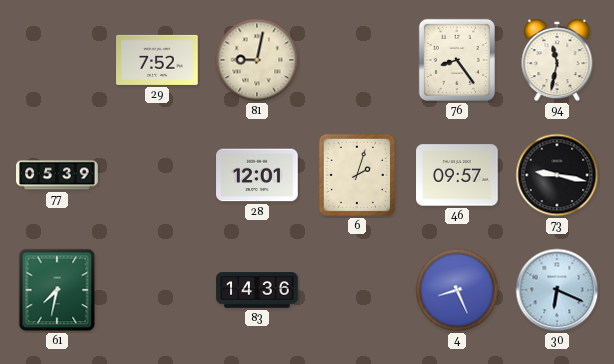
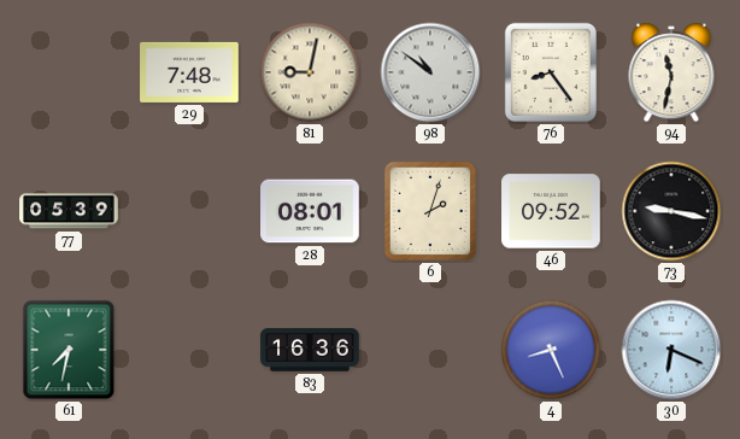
29: 7:52 -> 7:48 (189, 72)
98: none -> 10:51 (430, 72)
28: 12:01 -> 08:01 (310, 211)
46: 09:57 -> 09:52 (551, 211)
83: 14:36 -> 16:36 (310, 350)
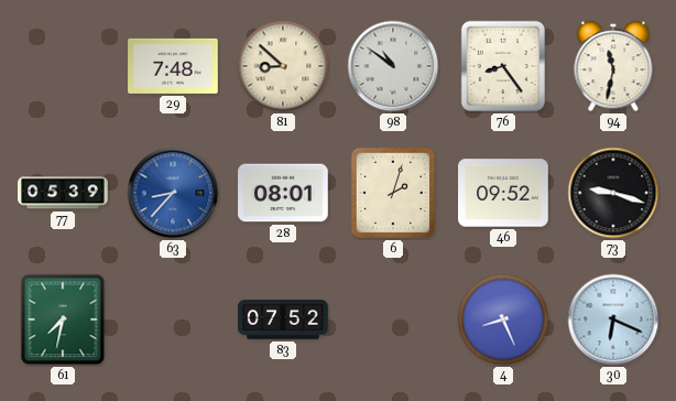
81: 9:02 -> 8:52 (283, 66)
63: none -> 8:37 (173, 193)
73: 9:17 -> 9:18 (613, 193)
83: 16:36 -> 07:52 (283, 319)
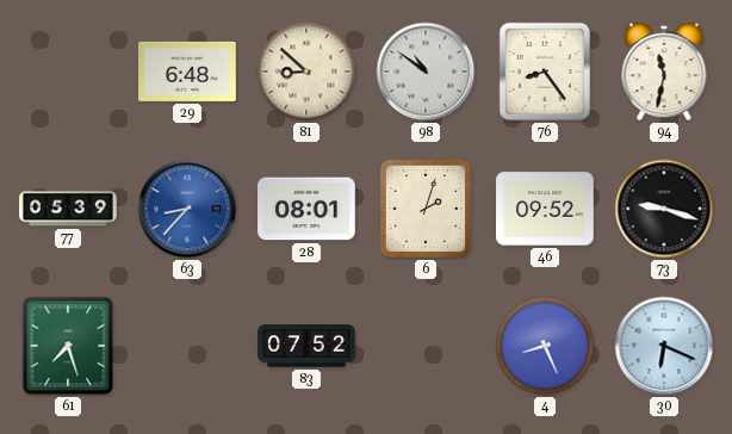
29: 7:48 -> 6:48 (187, 72)
61: 7:32 -> 7:27 (68, 346)
